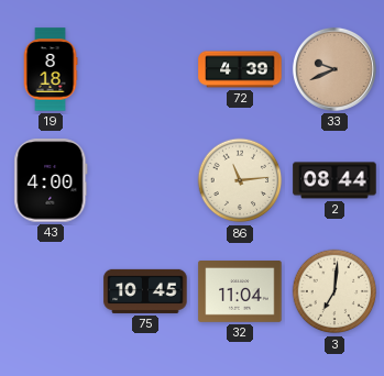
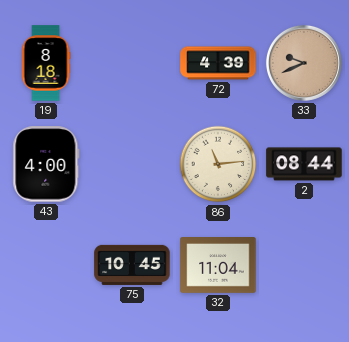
3: 7:01 -> none (334, 291)
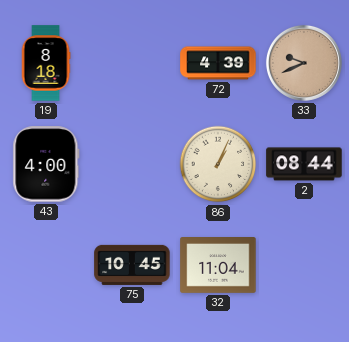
86: 11:14 -> 1:04 (218, 164)
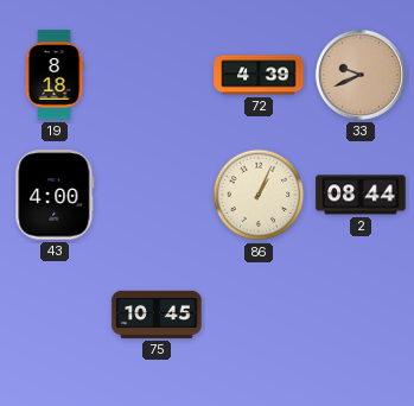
32: 11:04 -> none (218, 266)
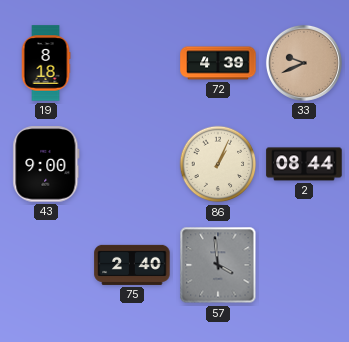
43: 4:00 -> 9:00 (46, 164)
75: 10:45 -> 2:40 (132, 265)
57: none -> 3:59 (218, 265)
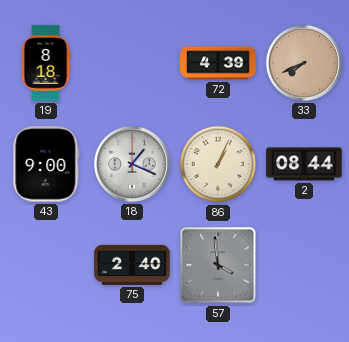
33: 9:41 -> 7:41 (304, 63)
18: none -> 1:19 (132, 164)
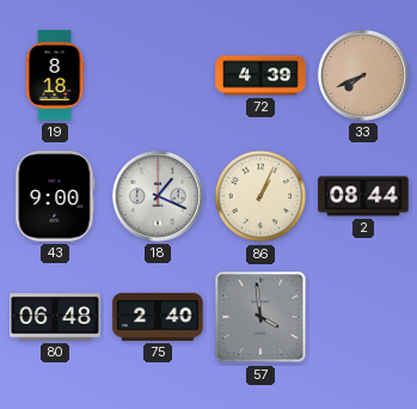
80: none -> 06:48 (55, 317)
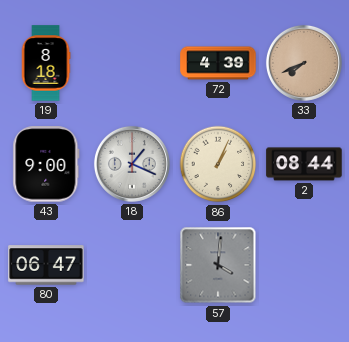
80: 06:48 -> 06:47 (46, 265)
75: 2:40 -> none (158, 317)
57: 3:59 -> 4:01 (218, 265)
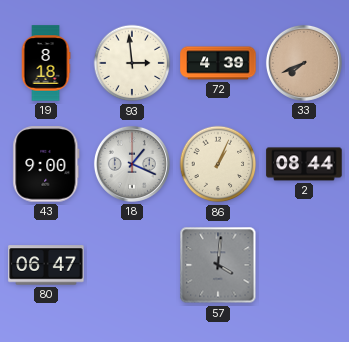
93: none -> 2:59 (132, 63)
